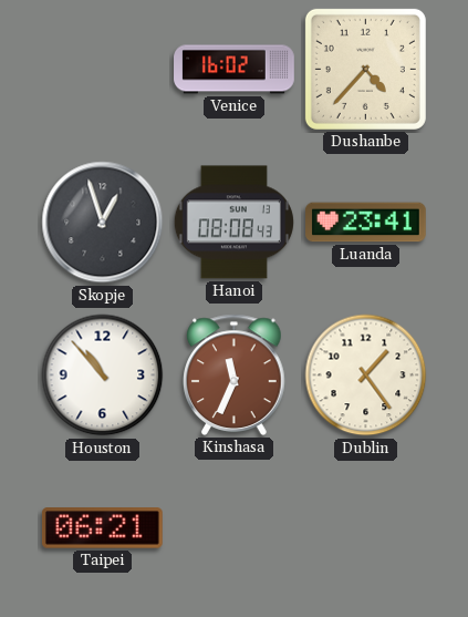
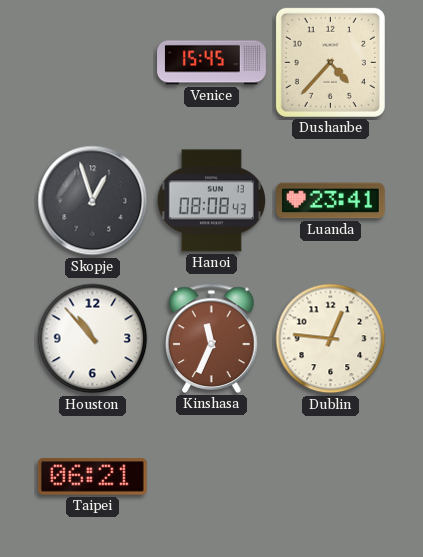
Venice: 16:02 -> 15:45 (212, 63)
Dublin: 1:24 -> 12:46 (331, 339)
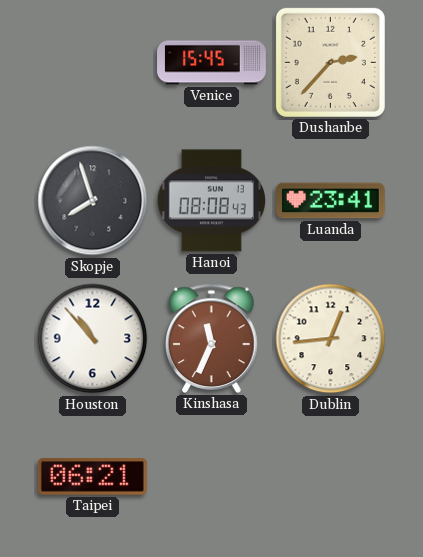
Dushanbe: 4:37 -> 2:37 (330, 62)
Skopje: 12:57 -> 7:57 (93, 201)
Dublin: 12:46 -> 12:44 (331, 339)
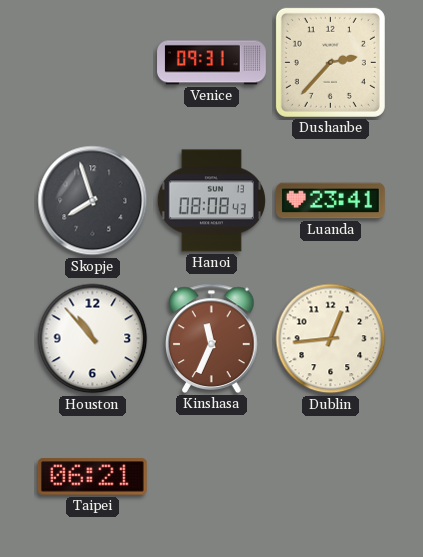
Venice: 15:45 -> 09:31 (212, 63)
